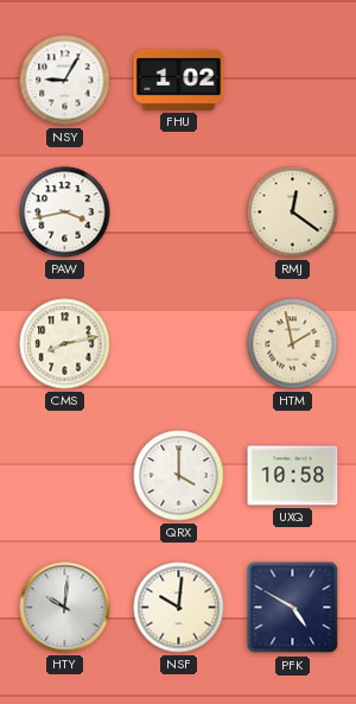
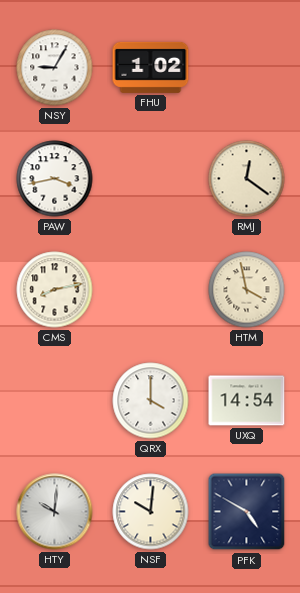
HTM: 1:58 -> 3:58 (247, 290)
UXQ: 10:58 -> 14:54 (247, 401)
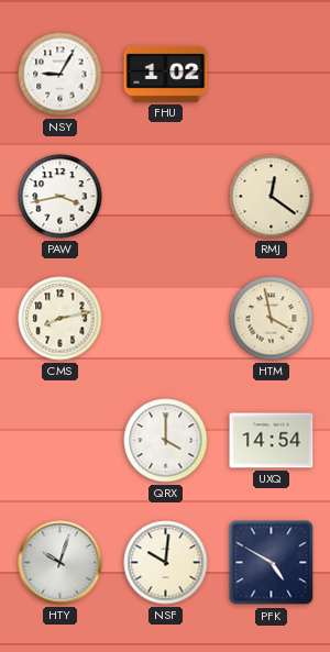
HTY: 10:01 -> 10:03 (61, 563)
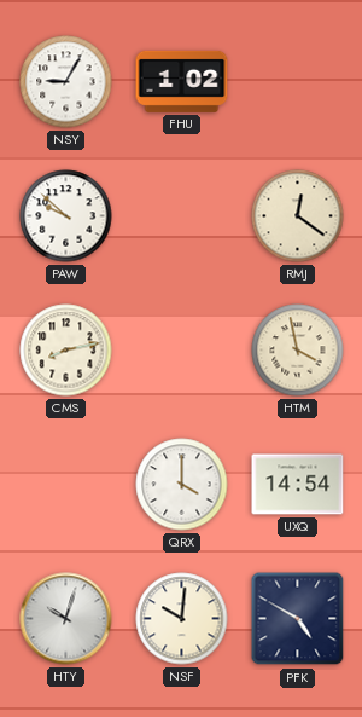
PAW: 3:43 -> 9:52 (66, 216)
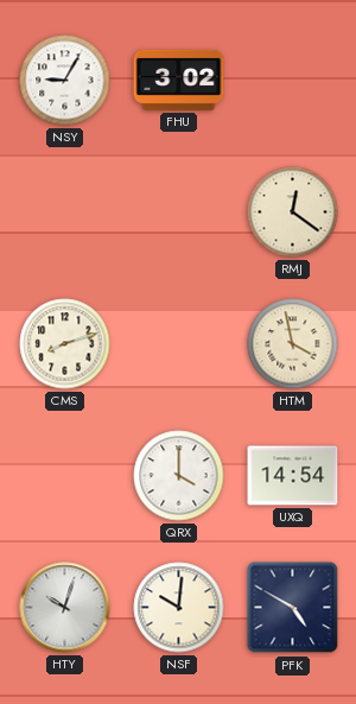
FHU: 1:02 -> 3:02 (179, 80)
PAW: 9:52 -> none (66, 216)
CMS: 8:13 -> 8:12 (65, 344)
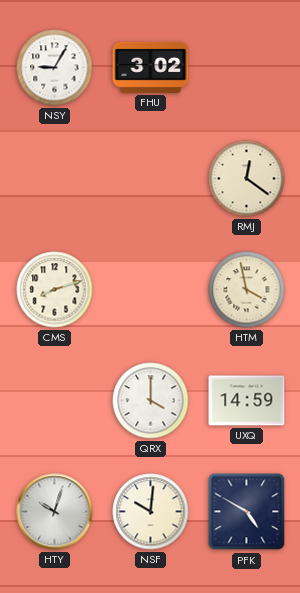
UXQ: 14:54 -> 14:59 (247, 401)
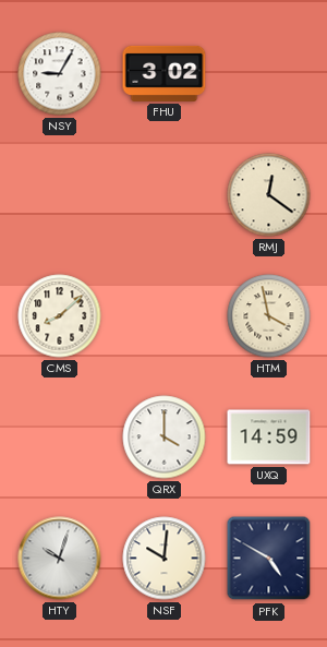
CMS: 8:12 -> 8:08 (60, 316)
